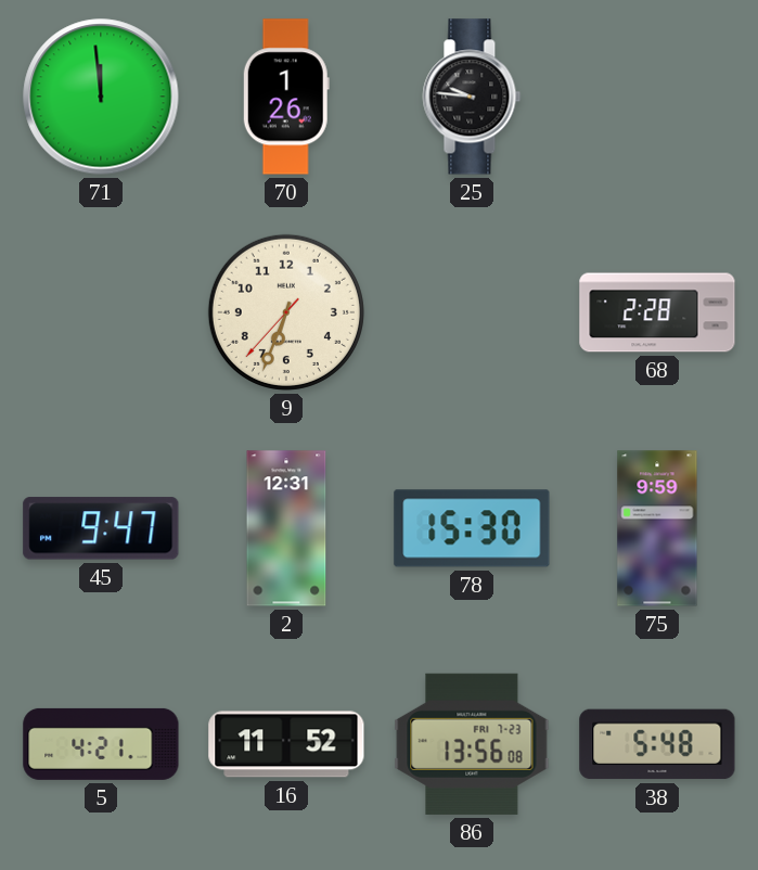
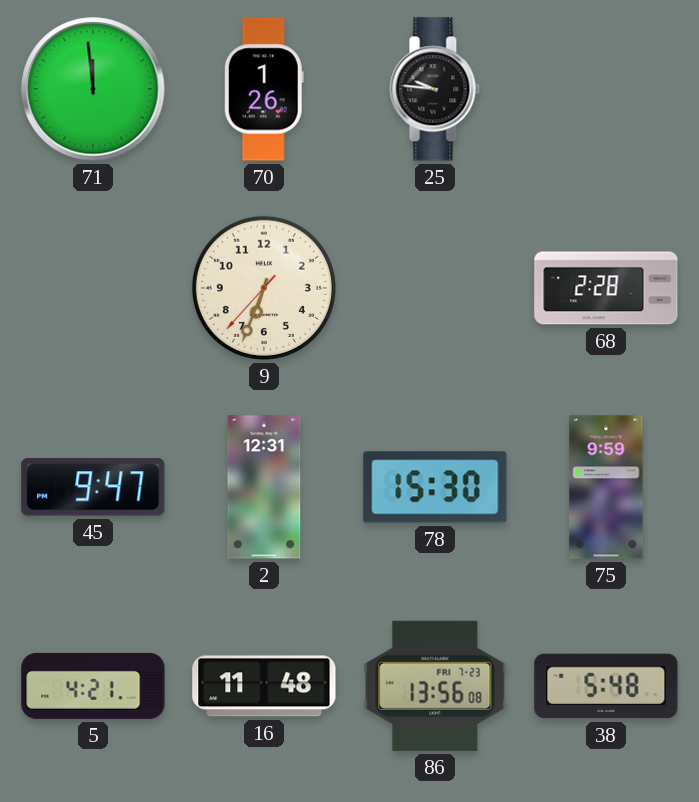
16: 11:52 -> 11:48 (264, 686)
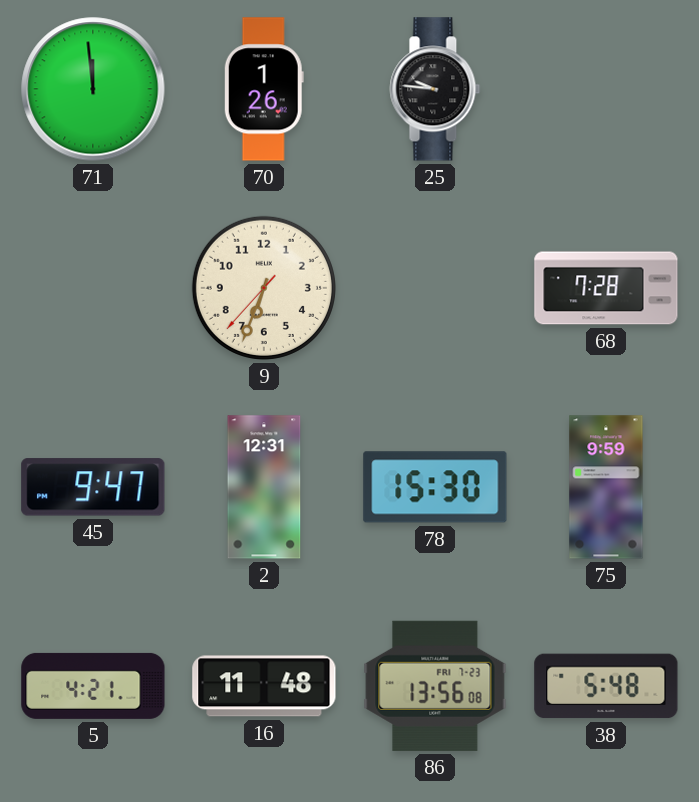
68: 2:28 -> 7:28 (606, 288)
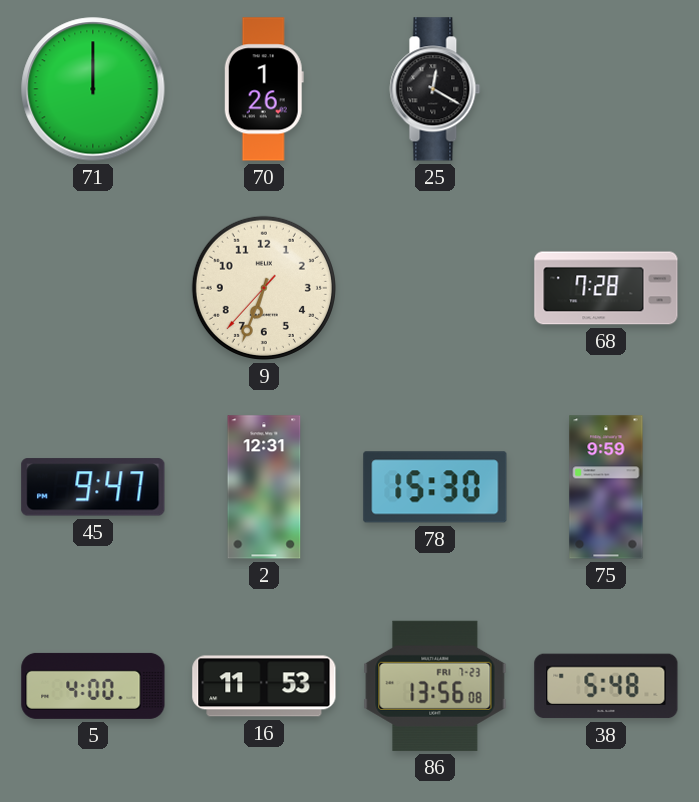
71: 11:59 -> 12:00 (93, 89)
25: 9:46 -> 12:20 (435, 89)
5: 4:21 -> 4:00 (93, 686)
16: 11:48 -> 11:53 (264, 686)
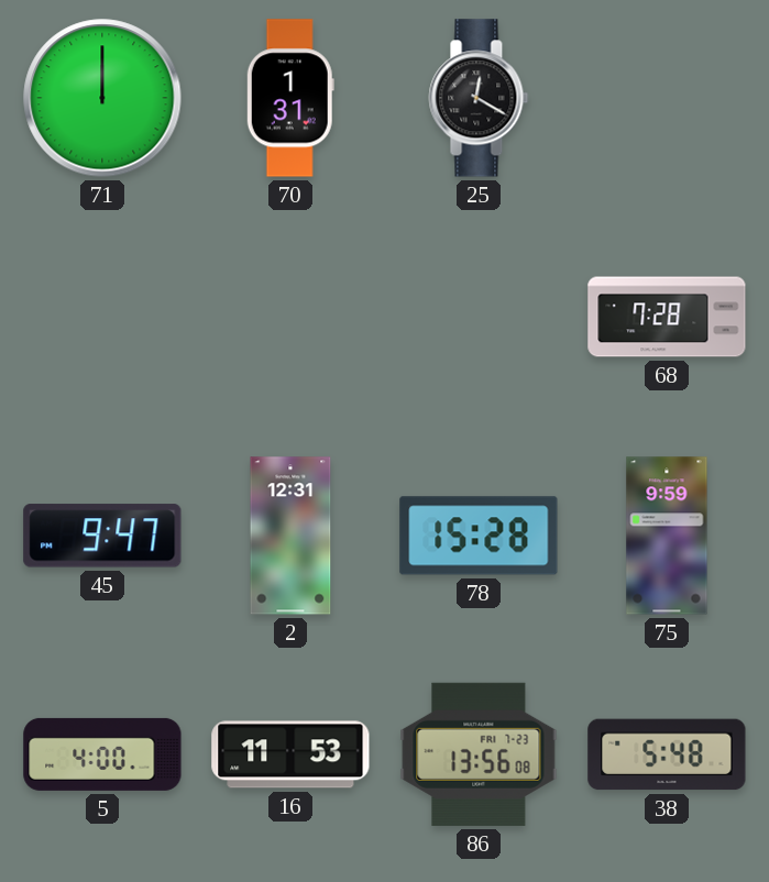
70: 1:26 -> 1:31 (290, 98)
9: 6:33 -> none (264, 288)
78: 15:30 -> 15:28 (479, 536)
